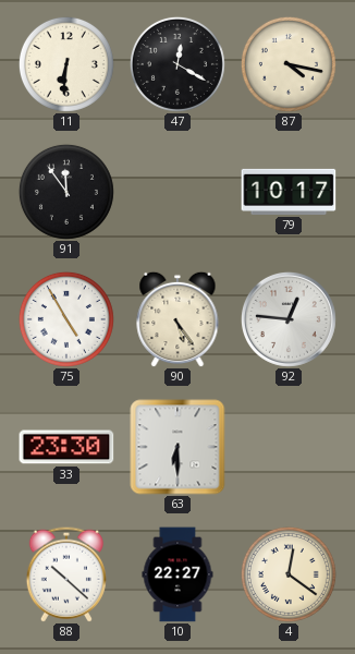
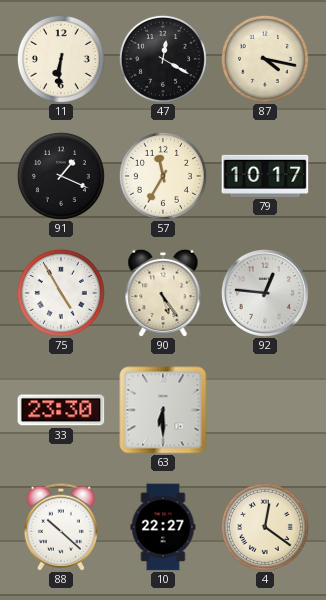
91: 11:54 -> 1:19 (61, 176)
57: none -> 11:35 (163, 176)
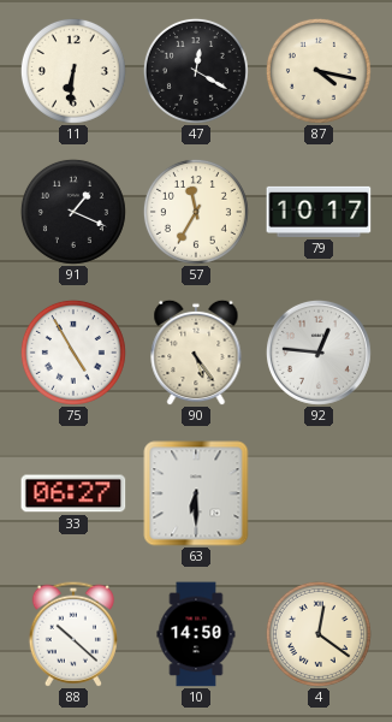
33: 23:30 -> 06:27 (73, 493)
10: 22:27 -> 14:50 (196, 634)
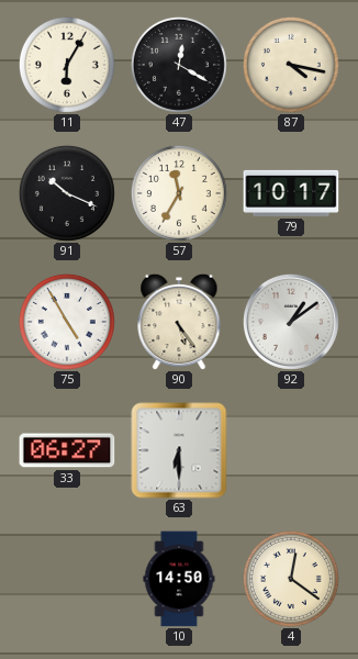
11: 6:31 -> 6:05 (67, 65)
91: 1:19 -> 10:19 (67, 193)
92: 12:46 -> 1:09 (291, 322)
88: 10:22 -> none (73, 634)
